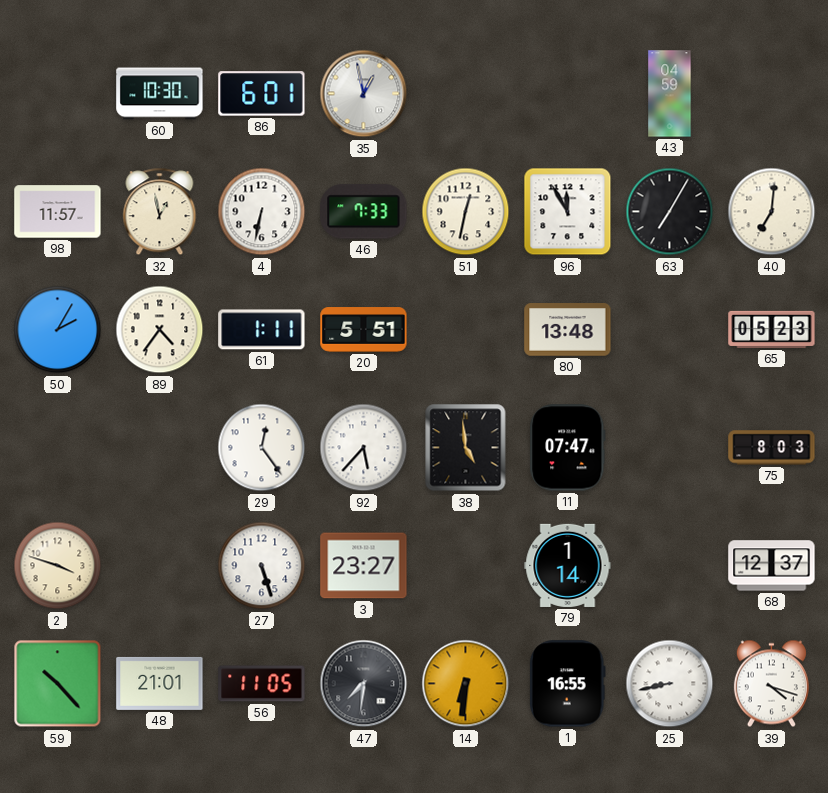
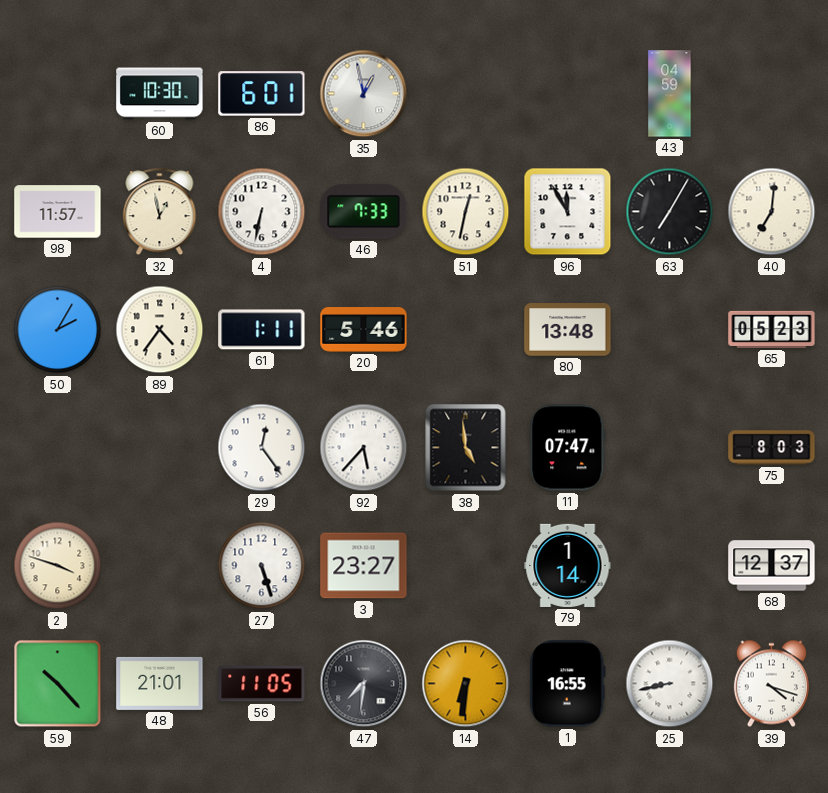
20: 5:51 -> 5:46 (364, 330)
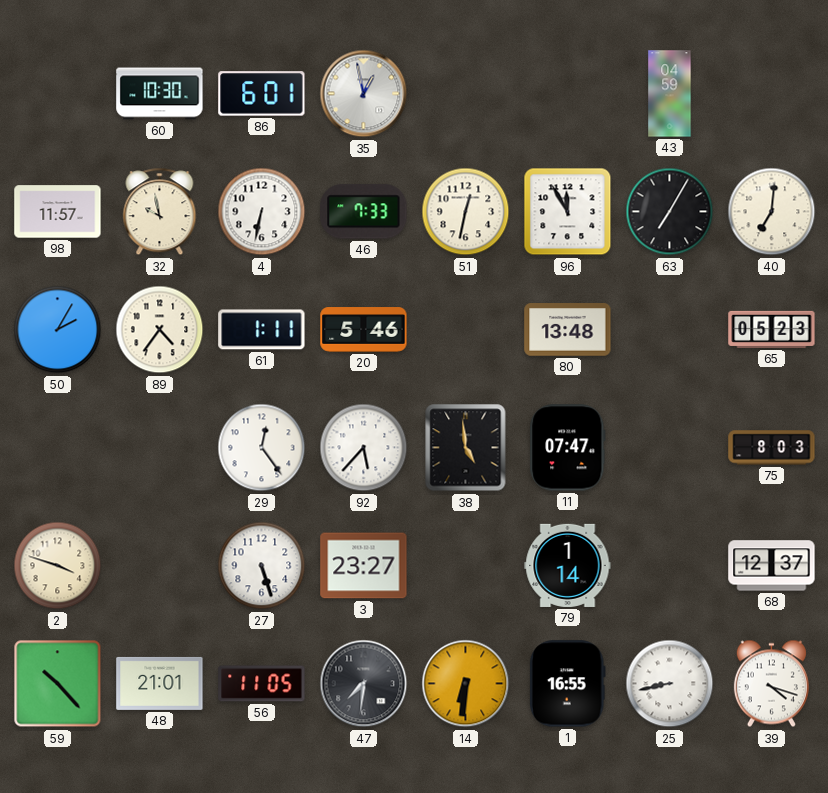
32: 12:58 -> 9:58 (160, 212)
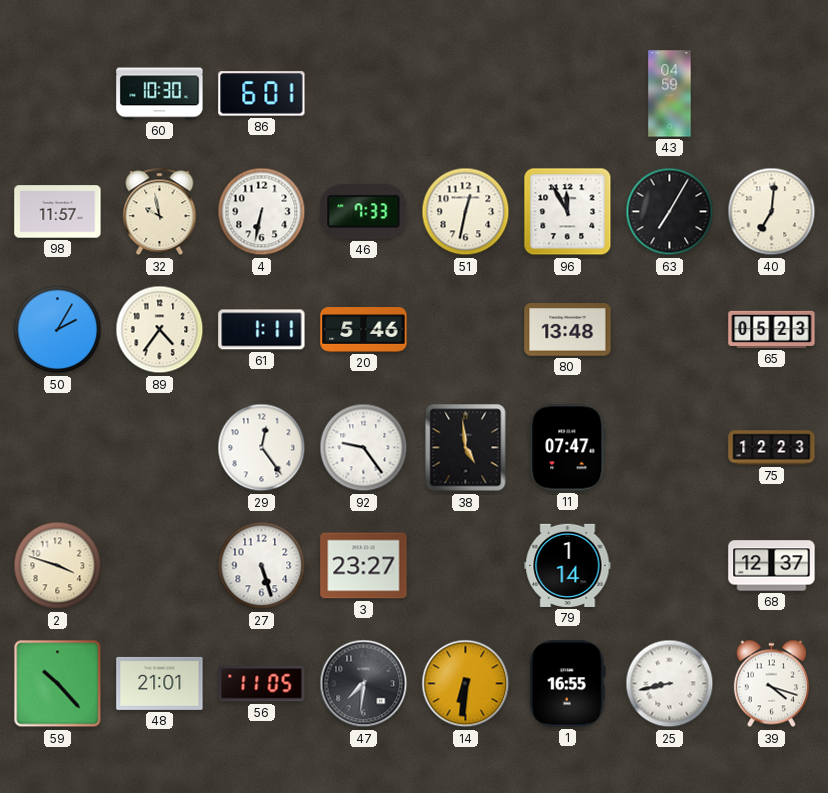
35: 12:58 -> none (364, 94)
92: 5:37 -> 9:24 (364, 448)
75: 8:03 -> 12:23 (772, 448)
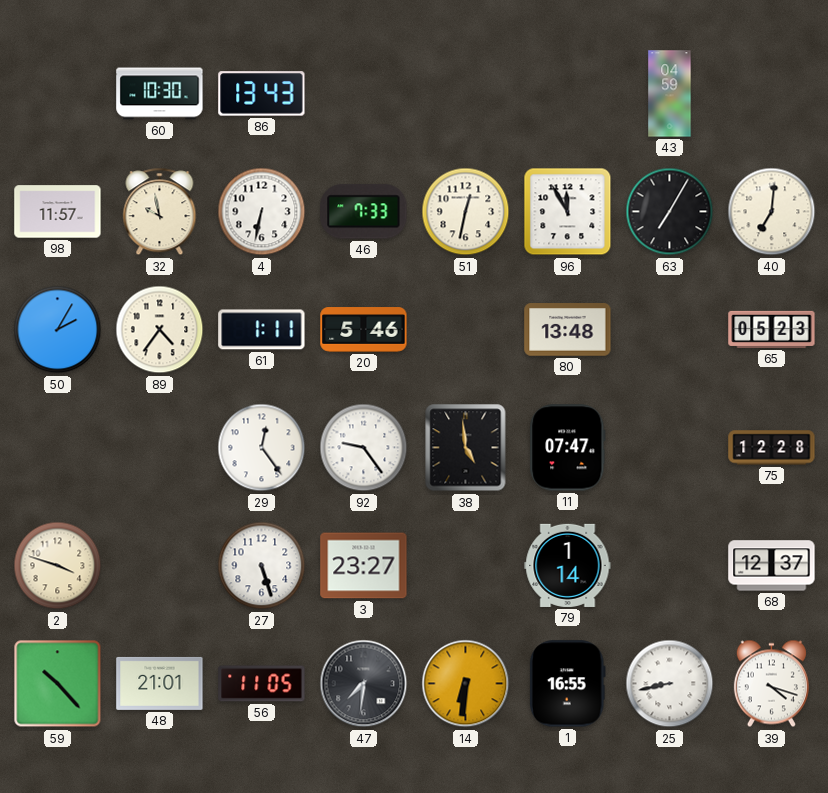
86: 6:01 -> 13:43 (262, 94)
75: 12:23 -> 12:28 (772, 448)
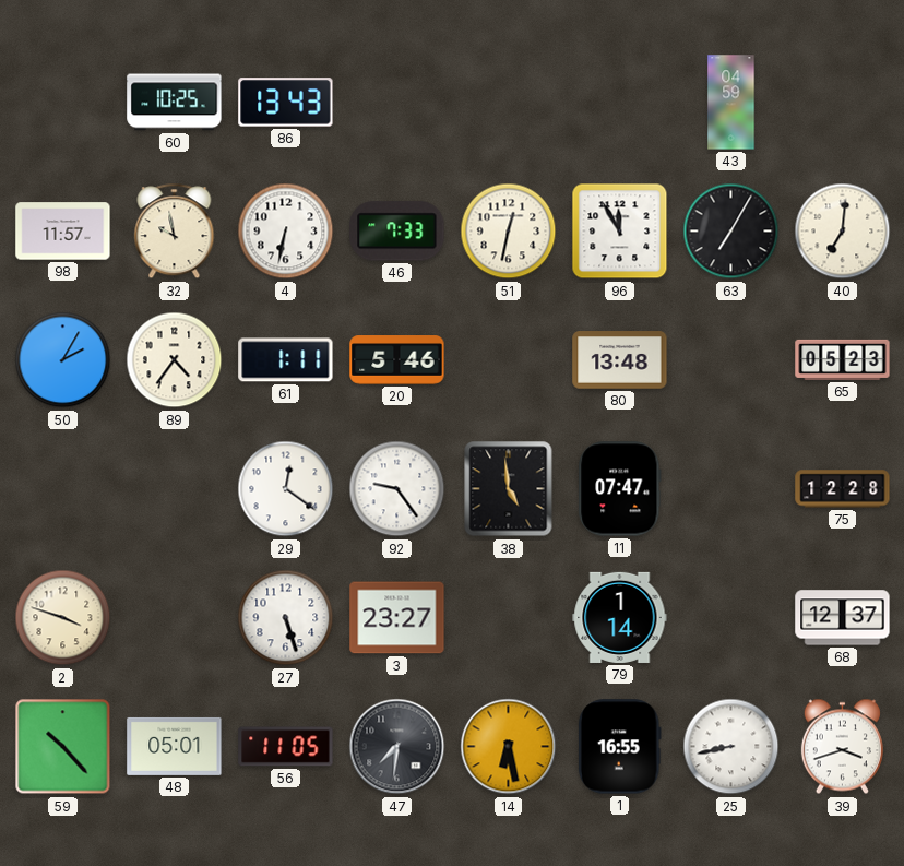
60: 10:30 -> 10:25 (175, 103)
29: 12:24 -> 12:21 (286, 489)
48: 21:01 -> 05:01 (175, 746)
14: 6:31 -> 6:28 (509, 747)
39: 4:18 -> 3:42 (842, 747)
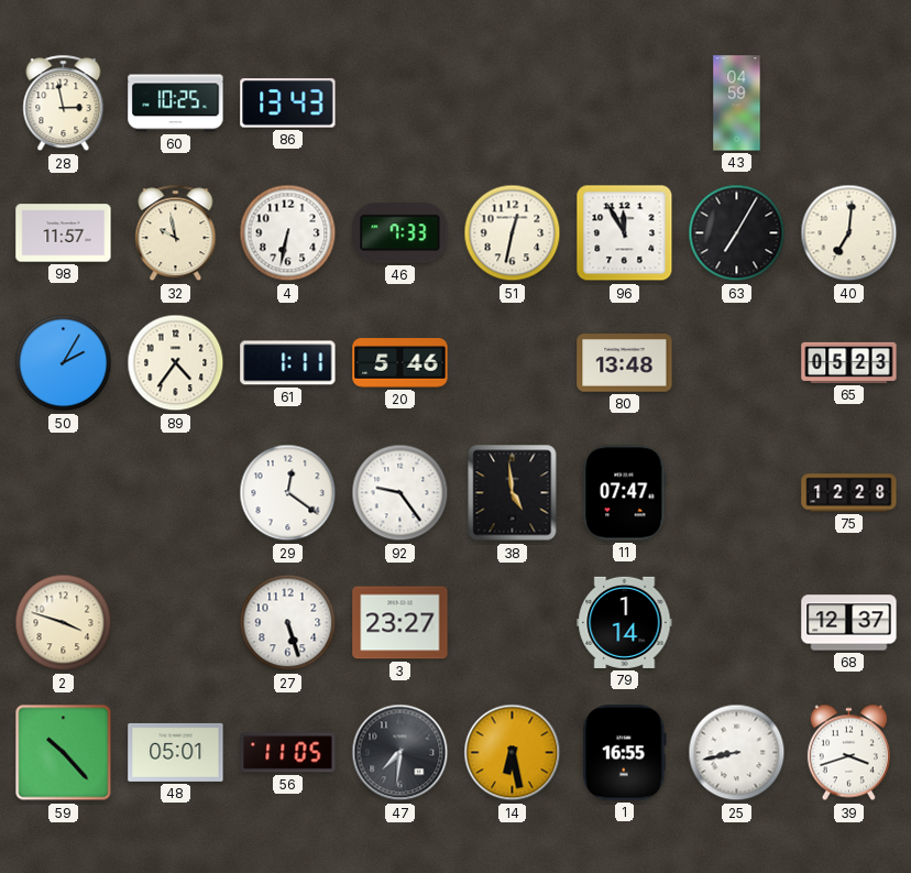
28: none -> 2:58 (64, 103)
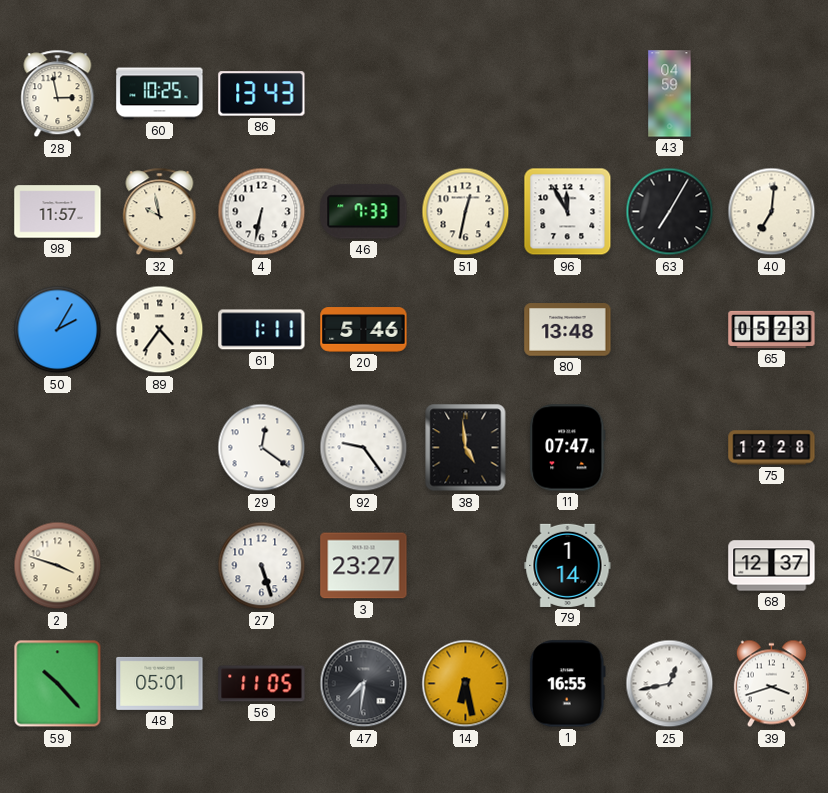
25: 8:43 -> 12:43 (670, 684)
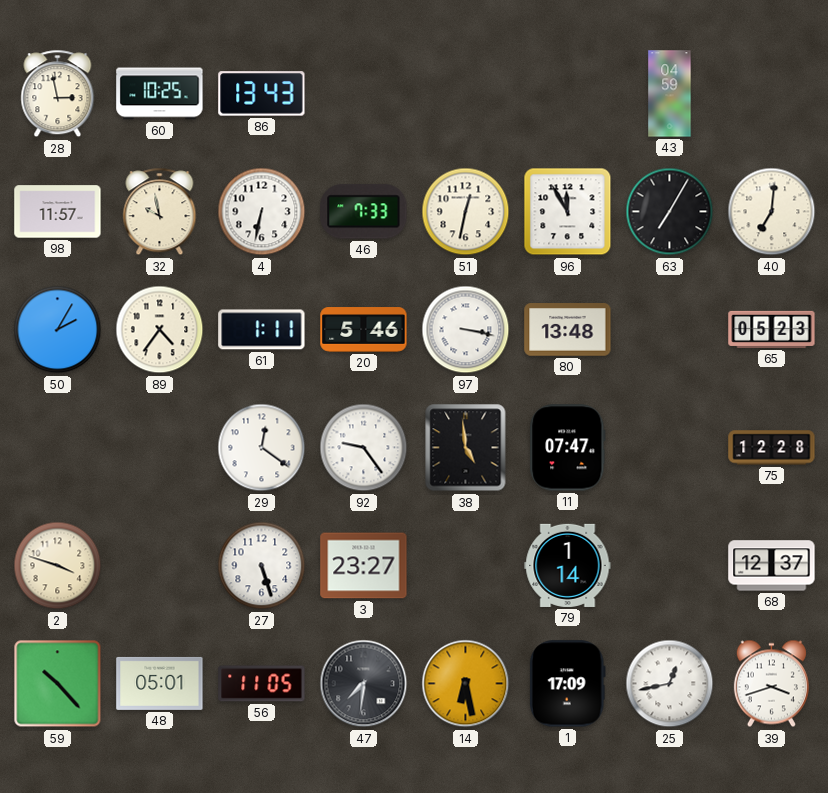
97: none -> 3:17 (466, 330)
1: 16:55 -> 17:09 (567, 684)
